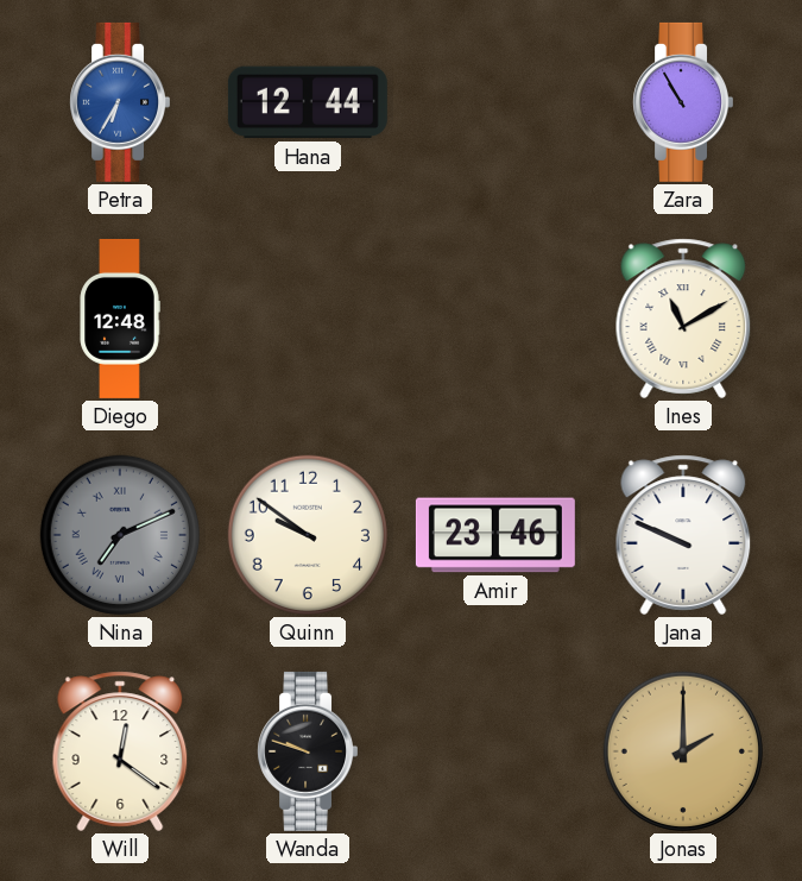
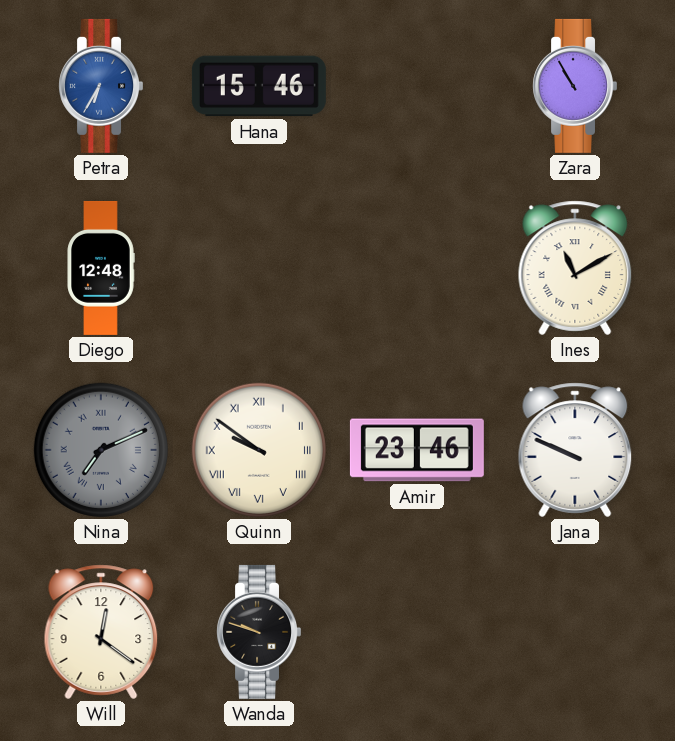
Hana: 12:44 -> 15:46 (259, 86)
Quinn numerals: Arabic -> Roman (259, 450)
Jonas: 2:00 -> none (683, 751)
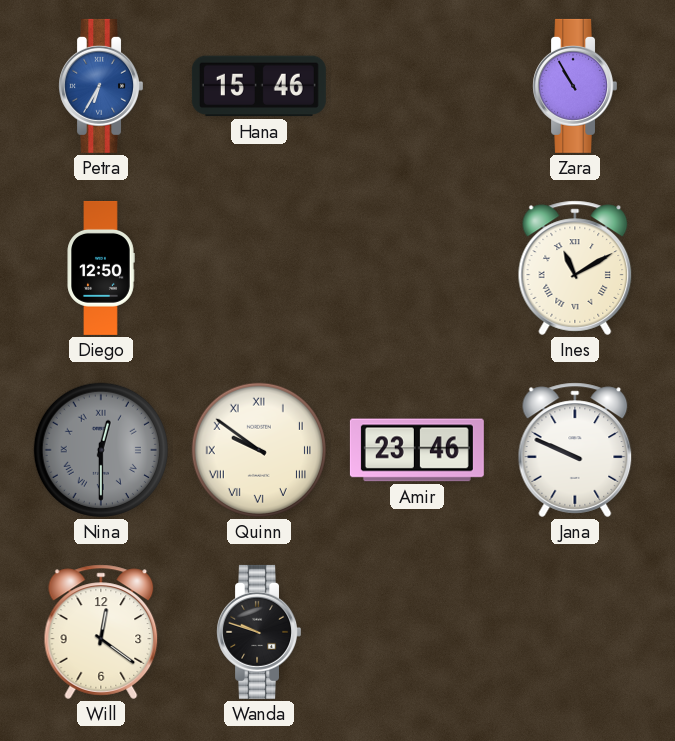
Diego: 12:48 -> 12:50 (101, 268)
Nina: 7:11 -> 12:30 (101, 450)
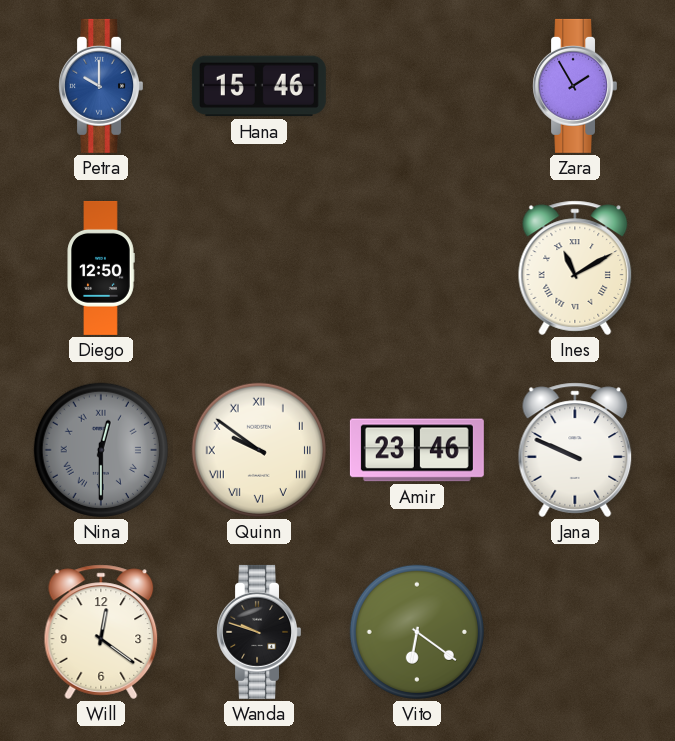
Petra: 6:35 -> 10:00 (100, 86)
Zara: 10:55 -> 1:55 (574, 86)
Vito: none -> 6:21 (417, 632)
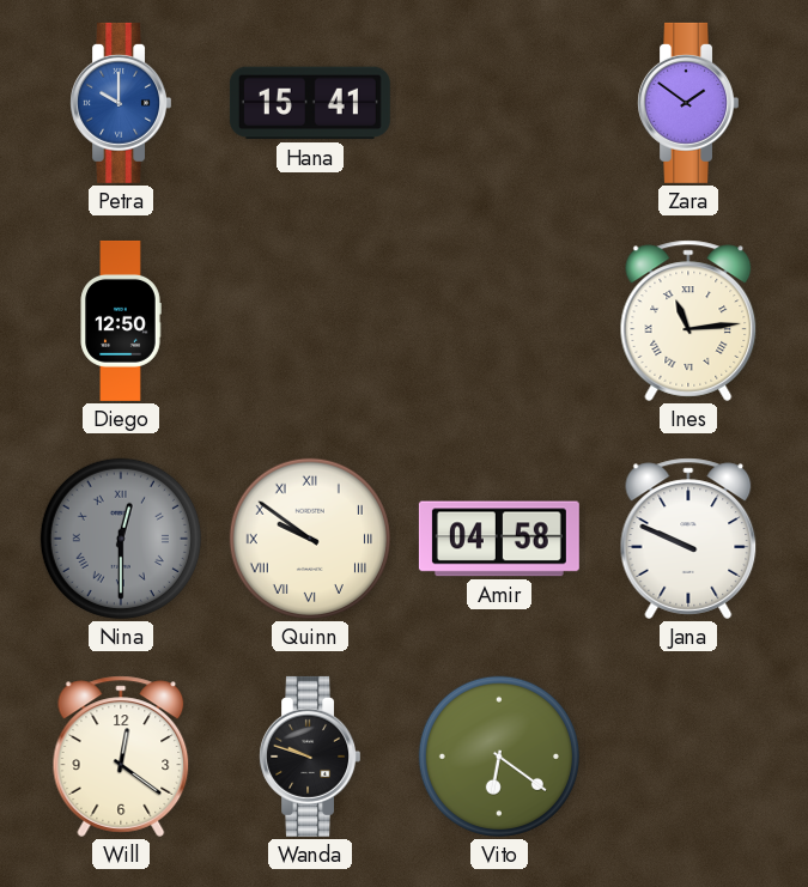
Hana: 15:46 -> 15:41 (310, 103)
Zara: 1:55 -> 1:51 (687, 103)
Ines: 11:10 -> 11:14 (688, 321)
Amir: 23:46 -> 04:58 (499, 539)
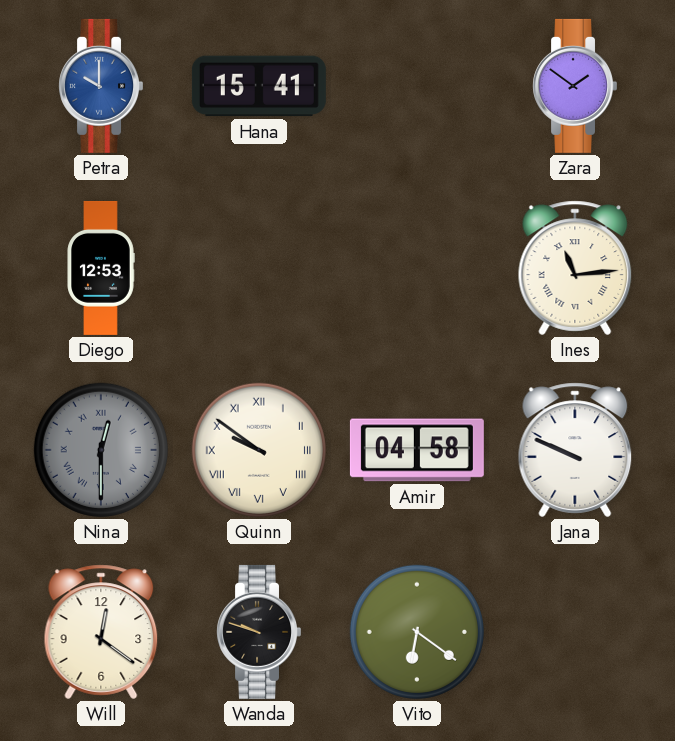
Diego: 12:50 -> 12:53 (101, 268)
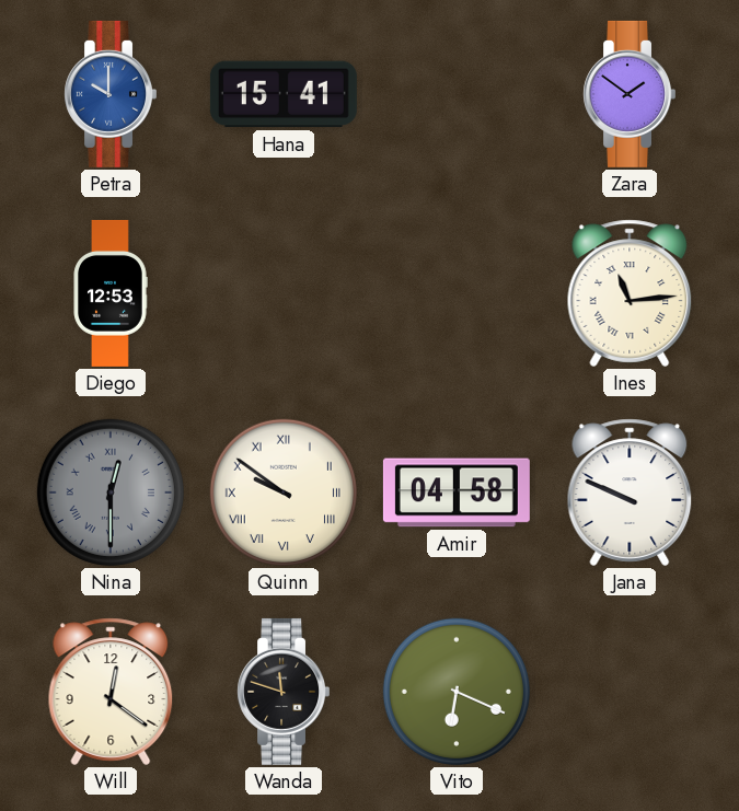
Wanda: 9:48 -> 11:48 (282, 692)
Vito: 6:21 -> 6:19 (457, 692)
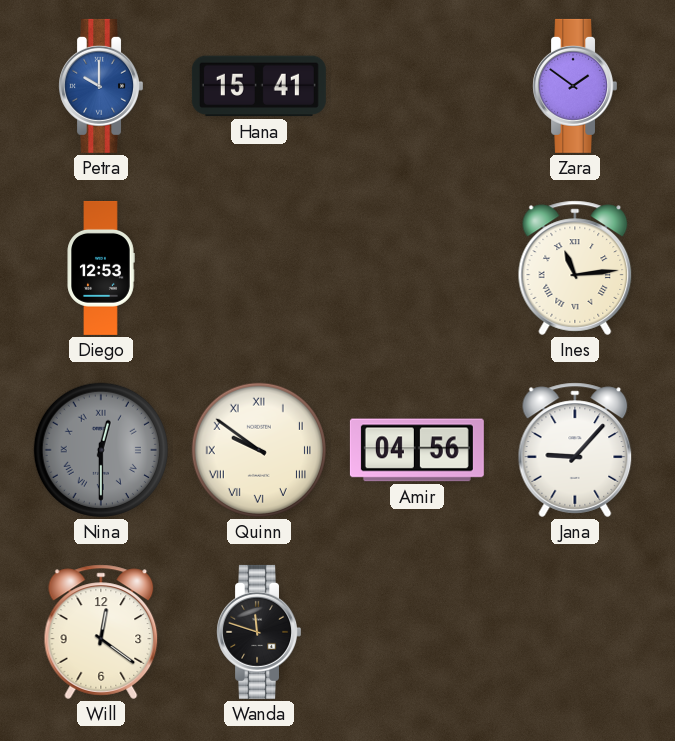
Amir: 04:58 -> 04:56 (417, 450)
Jana: 9:49 -> 9:07 (575, 450)
Vito: 6:19 -> none (457, 692)
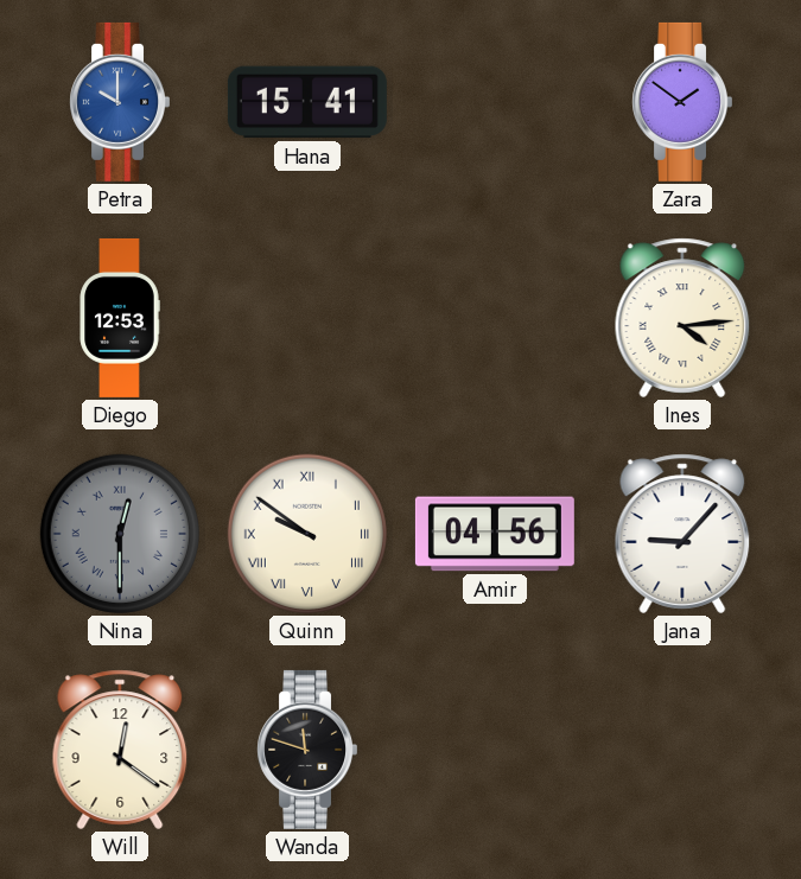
Ines: 11:14 -> 4:14 (682, 318)
